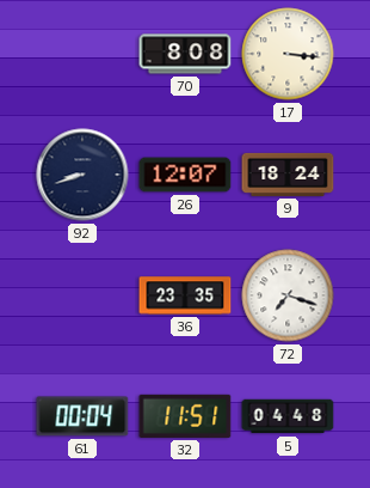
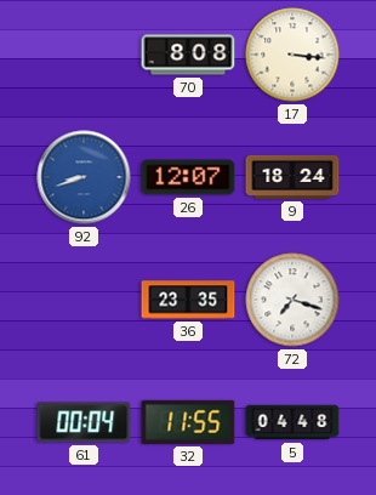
92 dial: navy -> blue (84, 177)
32: 11:51 -> 11:55 (188, 422)
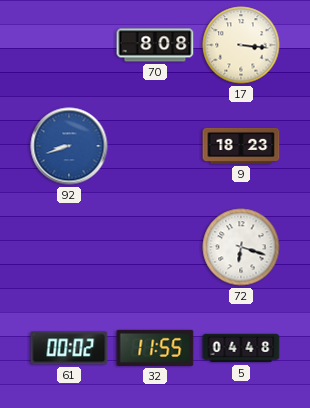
26: 12:07 -> none (188, 177)
9: 18:24 -> 18:23 (241, 146)
36: 23:35 -> none (188, 300)
72: 7:18 -> 6:18 (241, 247)
61: 00:04 -> 00:02 (69, 348)
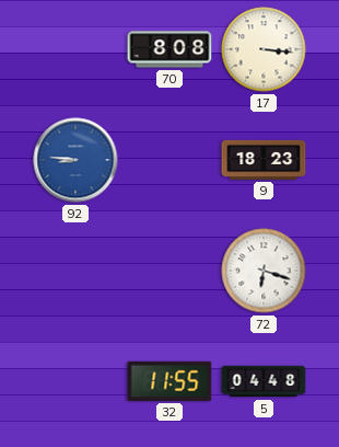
92: 8:42 -> 8:46 (75, 160)
61: 00:02 -> none (69, 348)
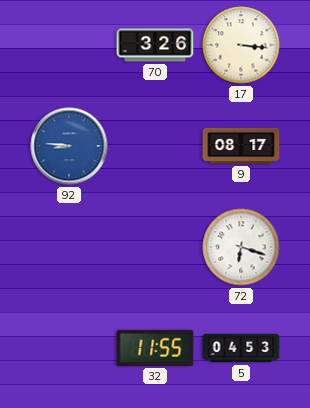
70: 8:08 -> 3:26 (155, 45)
9: 18:23 -> 08:17 (241, 146)
5: 04:48 -> 04:53 (241, 348)
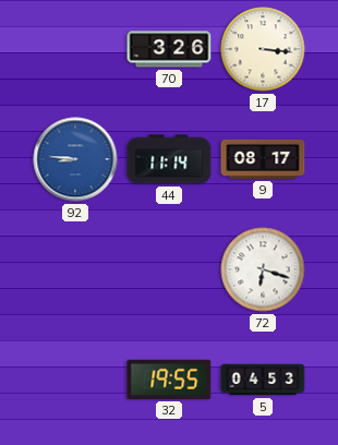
44: none -> 11:14 (169, 159)
32: 11:55 -> 19:55 (169, 380)
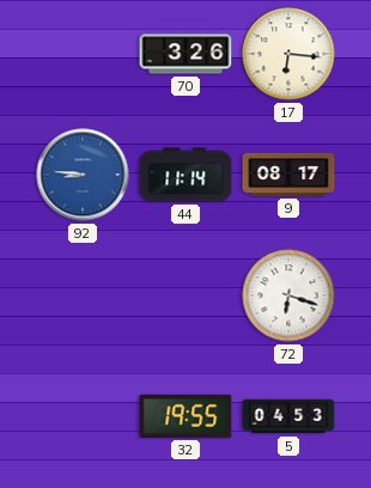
17: 3:16 -> 6:16 (288, 54)
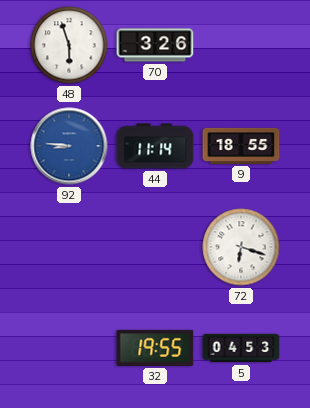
48: none -> 5:57 (69, 45)
17: 6:16 -> none (288, 54)
9: 08:17 -> 18:55 (241, 146)
